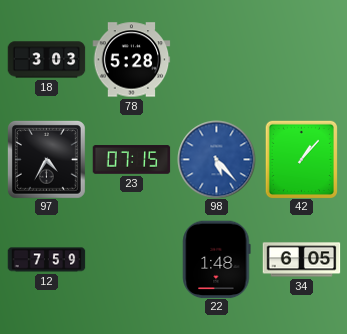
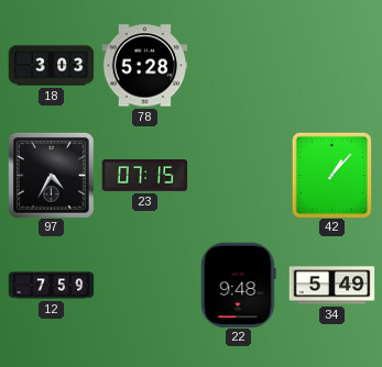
98: 5:23 -> none (216, 159)
22: 1:48 -> 9:48 (239, 285)
34: 6:05 -> 5:49 (331, 286)
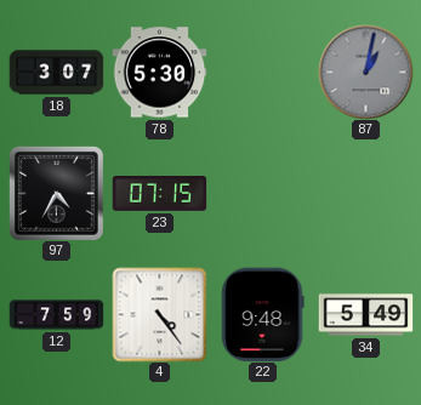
18: 3:03 -> 3:07 (56, 73)
78: 5:28 -> 5:30 (159, 73)
87: none -> 1:02 (365, 72)
42: 1:07 -> none (331, 175)
4: none -> 4:24 (159, 314)
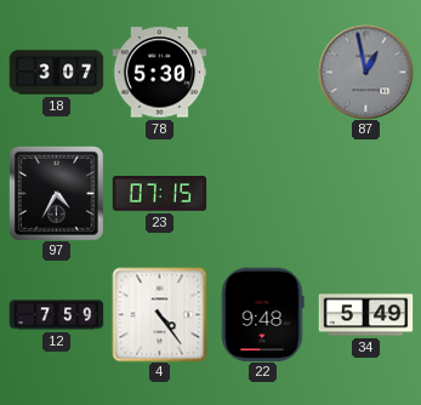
87: 1:02 -> 12:58 (365, 72)
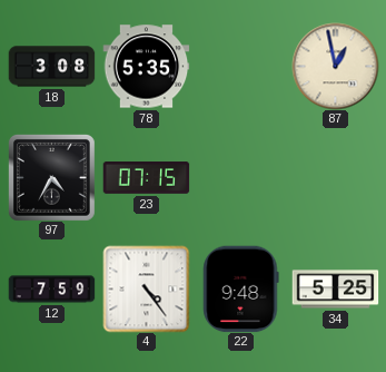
18: 3:07 -> 3:08 (51, 67)
78: 5:30 -> 5:35 (146, 67)
87 dial: grey -> cream (335, 66)
34: 5:49 -> 5:25 (335, 290)
